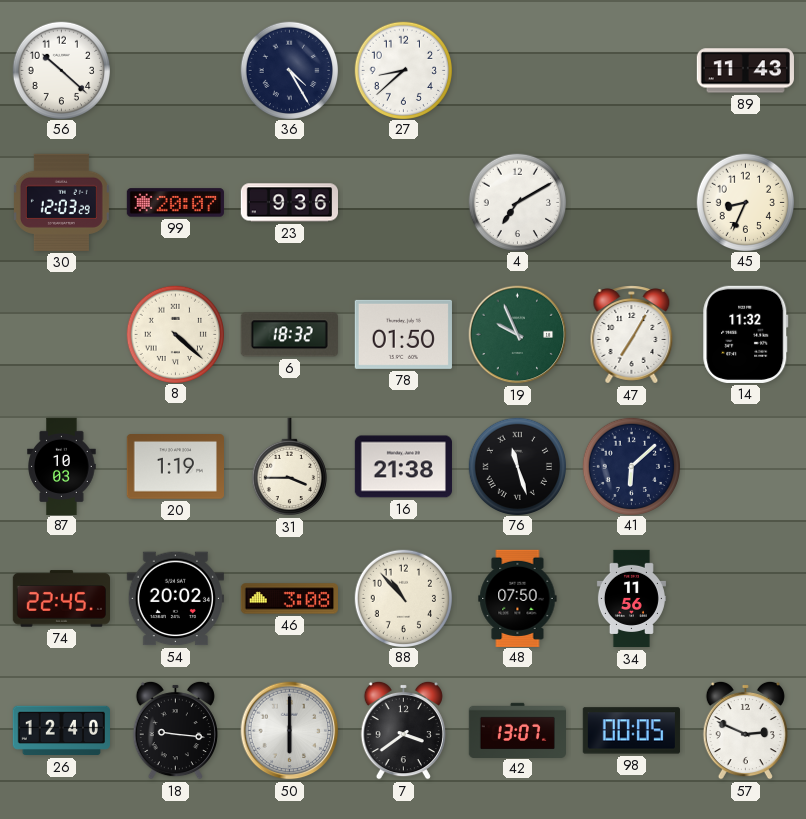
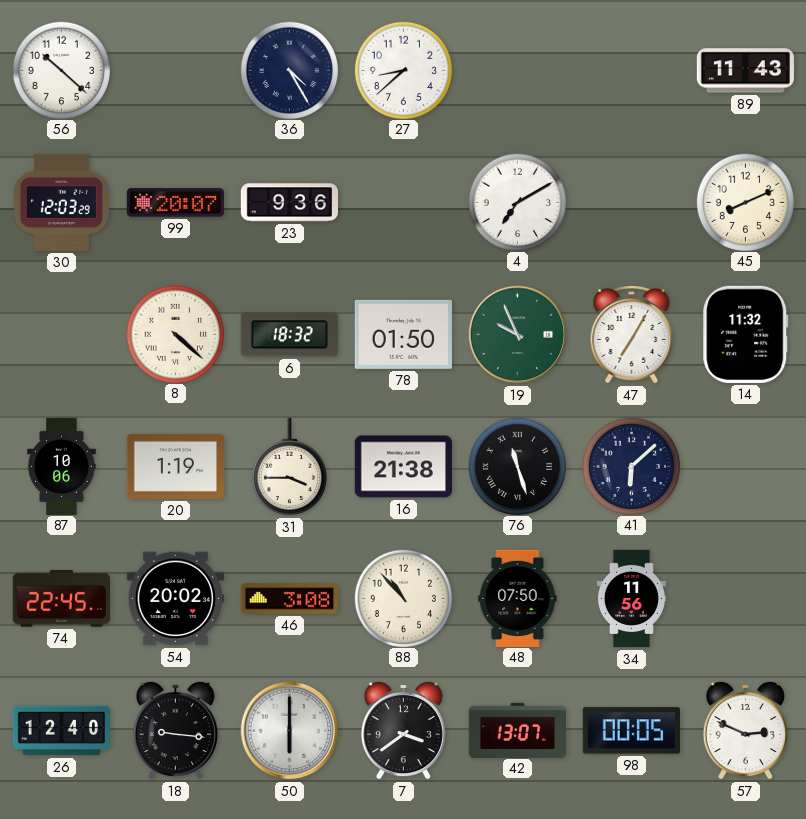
45: 8:34 -> 8:11 (745, 202)
87: 10:03 -> 10:06 (62, 466)
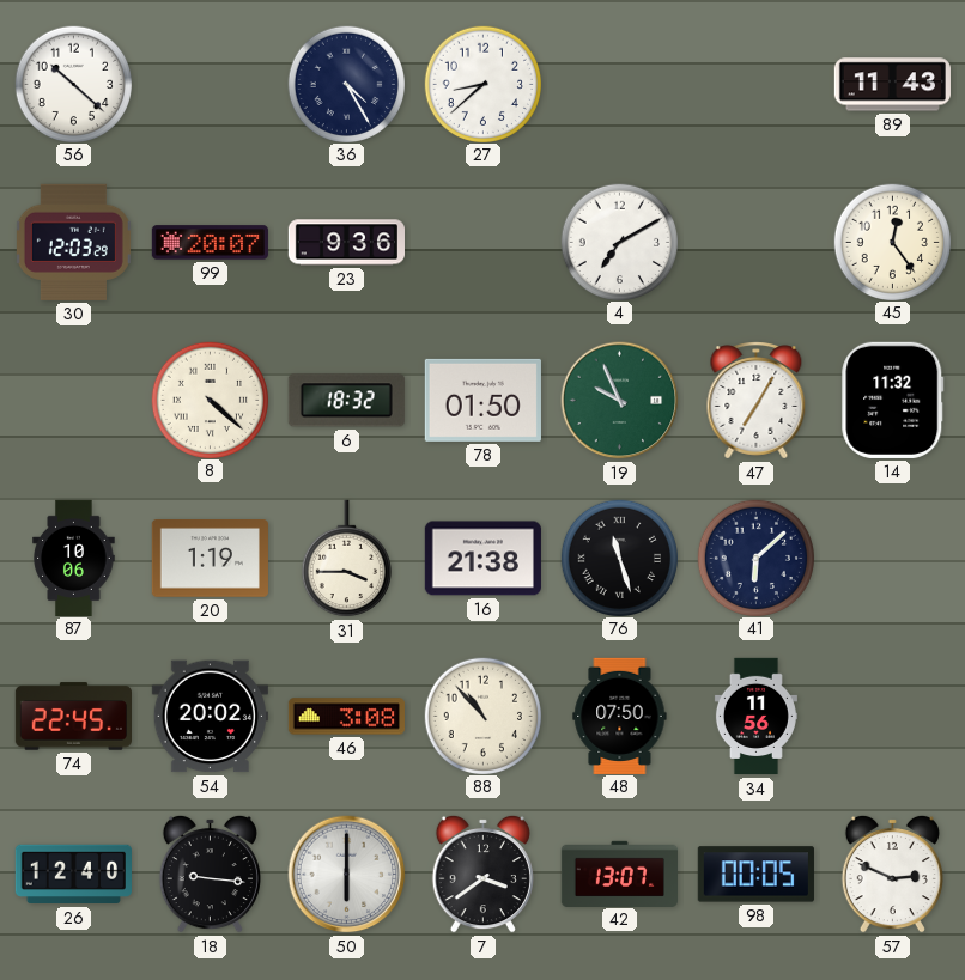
45: 8:11 -> 12:24 (892, 242)
